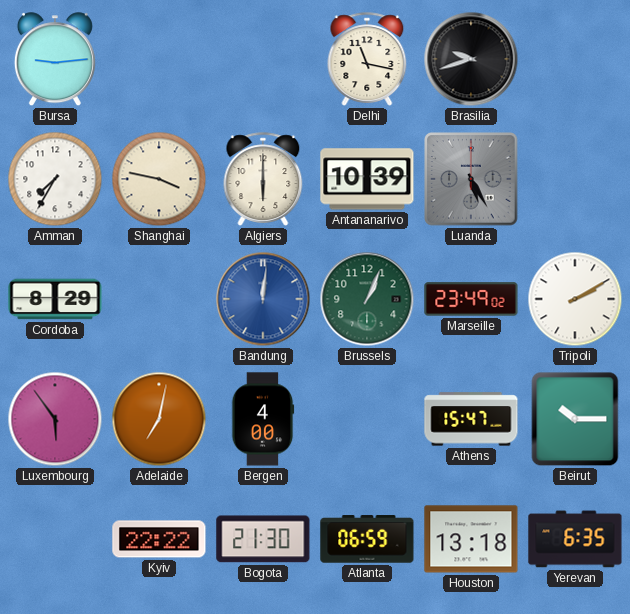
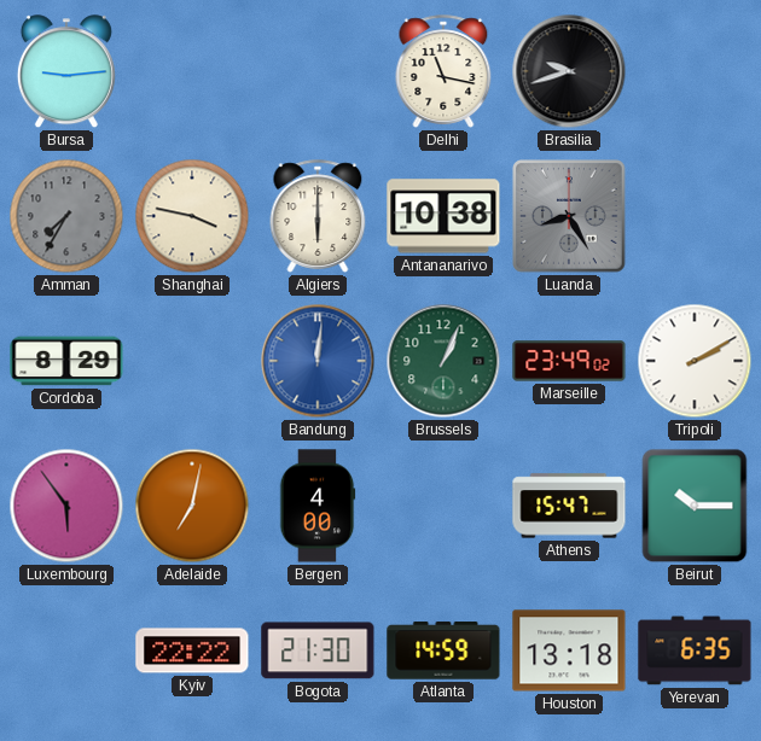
Amman dial: white -> grey (66, 216)
Antananarivo: 10:39 -> 10:38 (443, 216)
Luanda: 5:25 -> 8:25 (569, 216)
Atlanta: 06:59 -> 14:59 (443, 650)
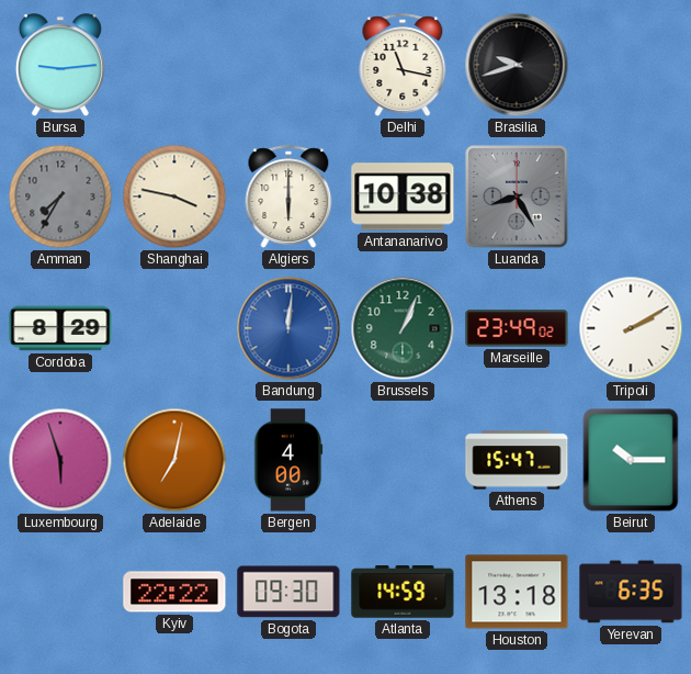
Luxembourg: 5:54 -> 5:57 (60, 460)
Bogota: 21:30 -> 09:30 (288, 592)
